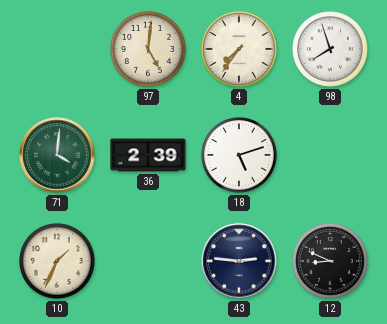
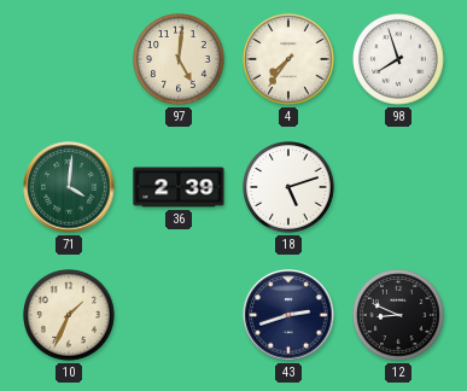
43: 2:46 -> 2:42 (288, 315)
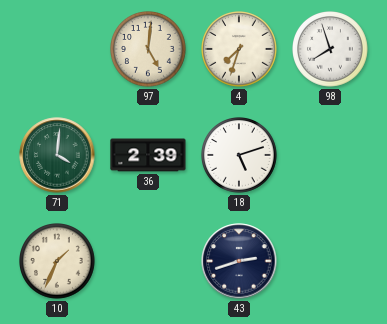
4: 7:36 -> 7:33 (240, 50)
12: 8:49 -> none (399, 316)
